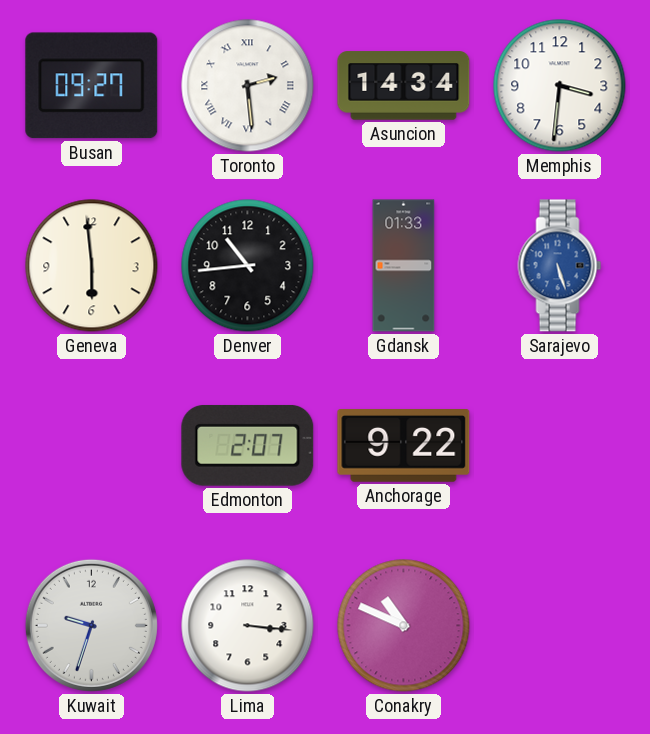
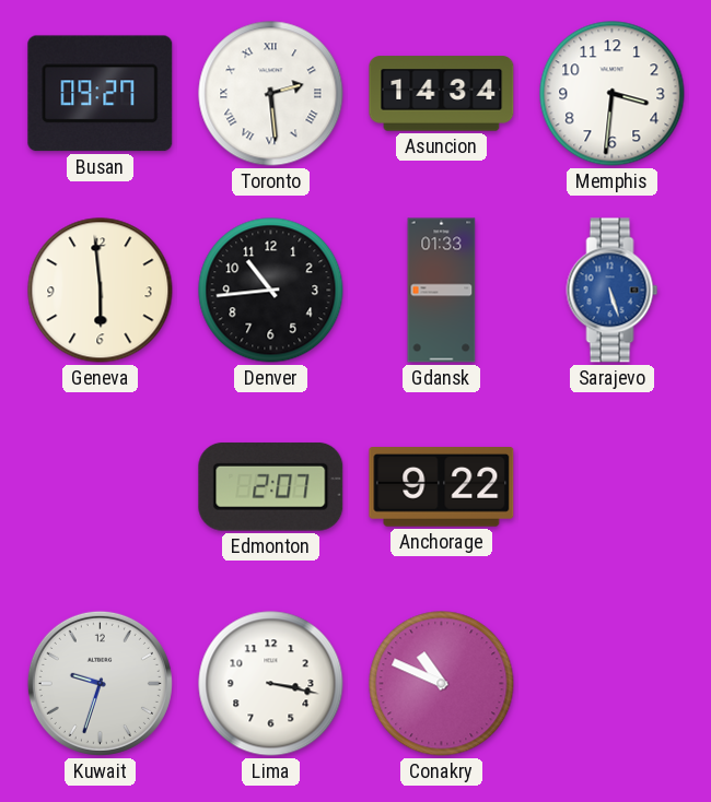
Lima: 3:16 -> 3:17 (271, 684)
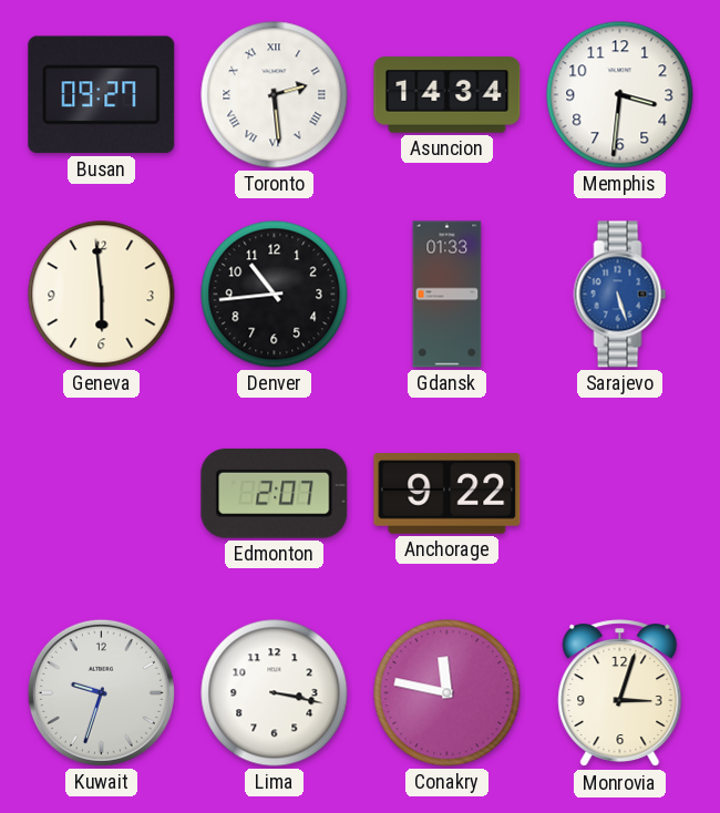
Conakry: 10:49 -> 11:47 (448, 693)
Monrovia: none -> 3:03 (620, 693)
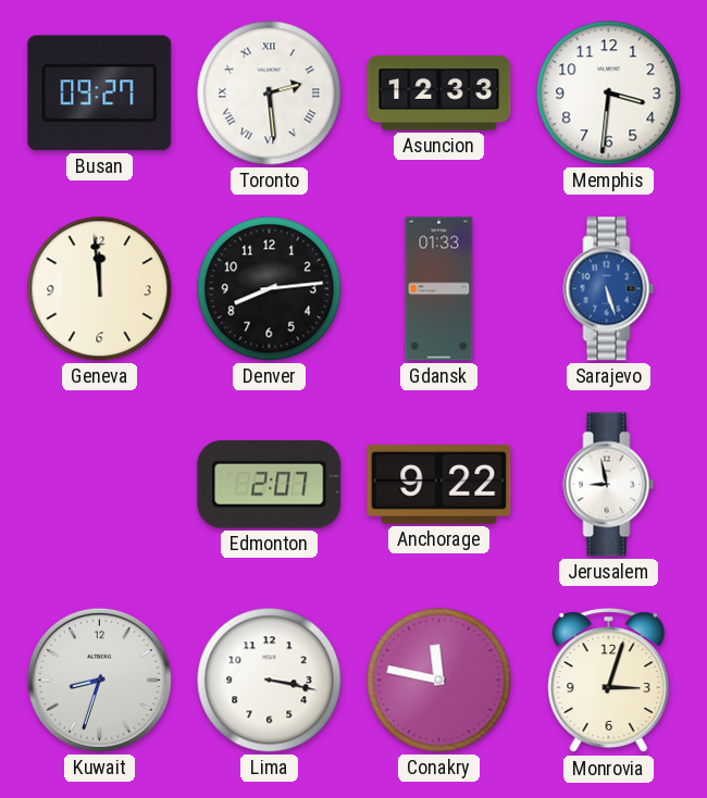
Asuncion: 14:34 -> 12:33 (439, 93)
Geneva: 5:59 -> 11:59 (100, 289)
Denver: 10:44 -> 8:14 (270, 289)
Jerusalem: none -> 8:58 (609, 485)
Kuwait: 9:33 -> 8:33 (99, 679)
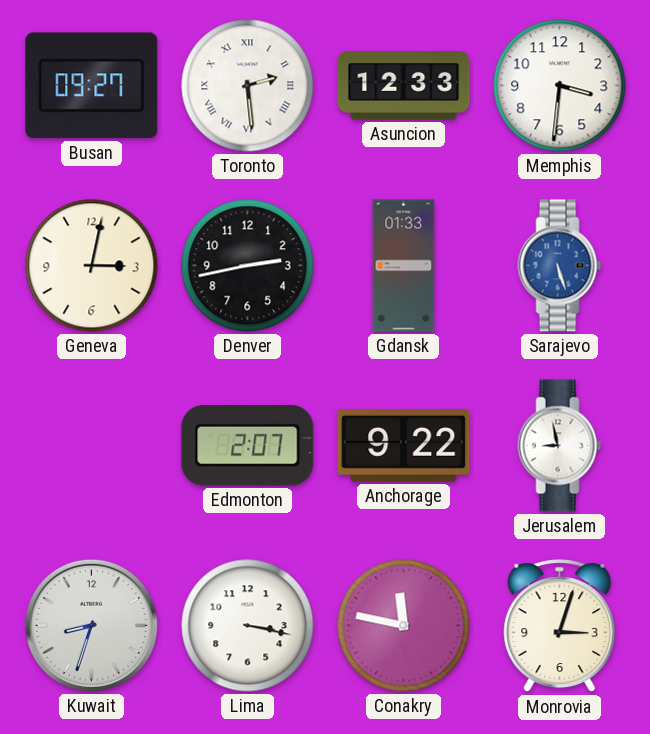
Geneva: 11:59 -> 3:02 (92, 266)
Denver: 8:14 -> 2:43 (248, 266)
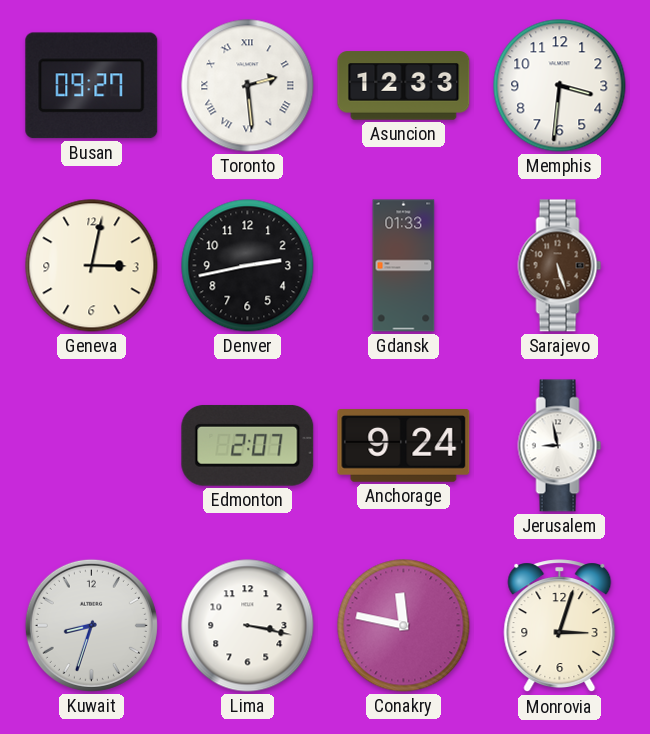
Sarajevo dial: blue -> brown (560, 266)
Anchorage: 9:22 -> 9:24 (404, 446)
